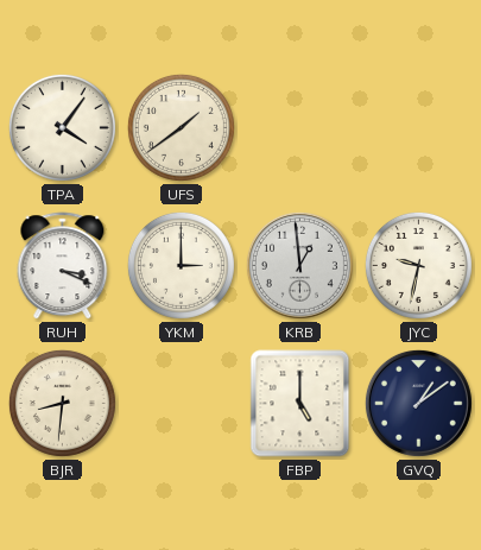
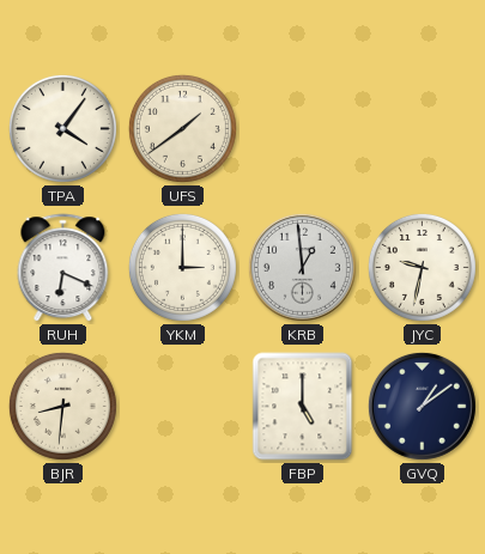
RUH: 3:19 -> 6:19 (63, 268)
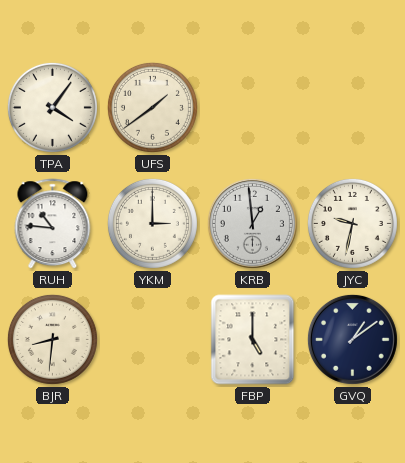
RUH: 6:19 -> 10:46 (53, 224)
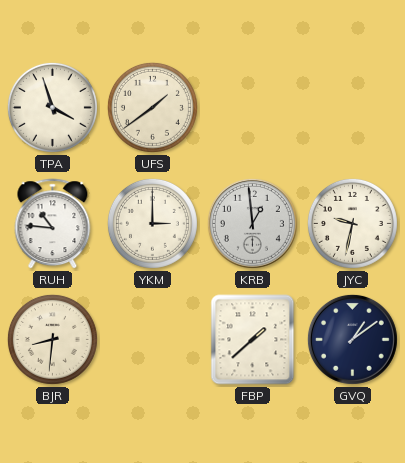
TPA: 4:06 -> 3:57 (52, 107)
FBP: 5:00 -> 1:38 (253, 340)
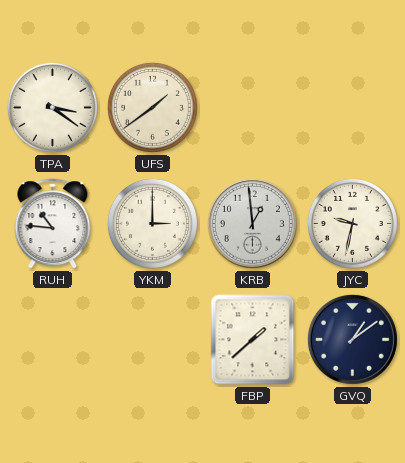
TPA: 3:57 -> 3:21 (52, 107)
BJR: 8:31 -> none (52, 339)
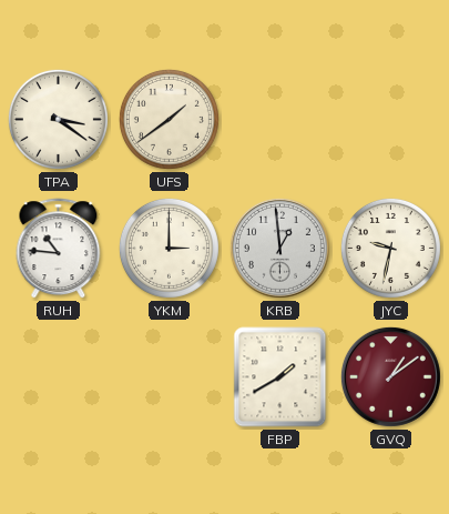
FBP: 1:38 -> 1:40 (280, 377)
GVQ dial: navy -> burgundy (390, 376)
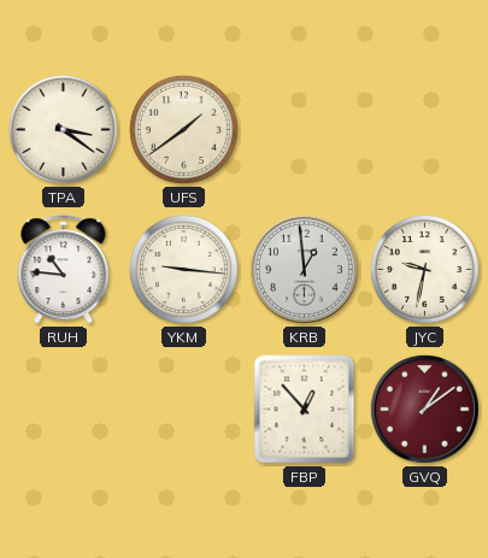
YKM: 3:00 -> 9:16 (183, 269)
FBP: 1:40 -> 12:53 (305, 410)
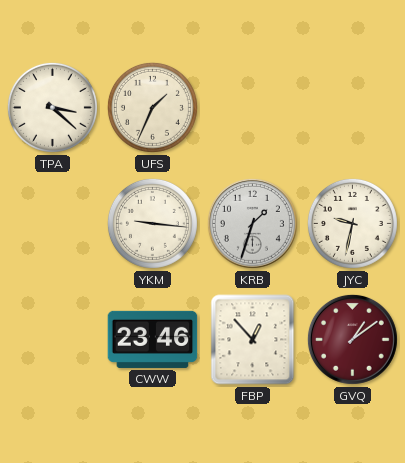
TPA: 3:21 -> 3:22 (52, 107)
UFS: 1:39 -> 1:34 (152, 107)
RUH: 10:46 -> none (64, 270)
KRB: 12:59 -> 1:33 (252, 223)
CWW: none -> 23:46 (153, 339)
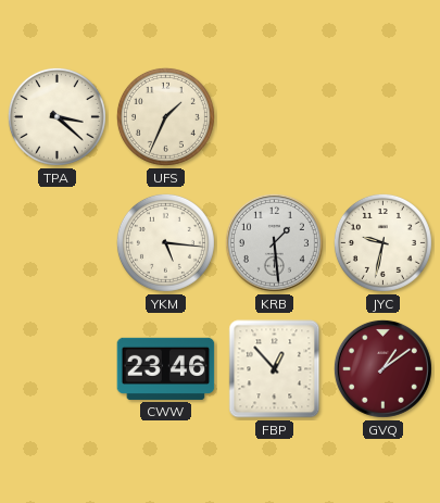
YKM: 9:16 -> 5:16 (165, 242)
KRB: 1:33 -> 1:29 (274, 242)
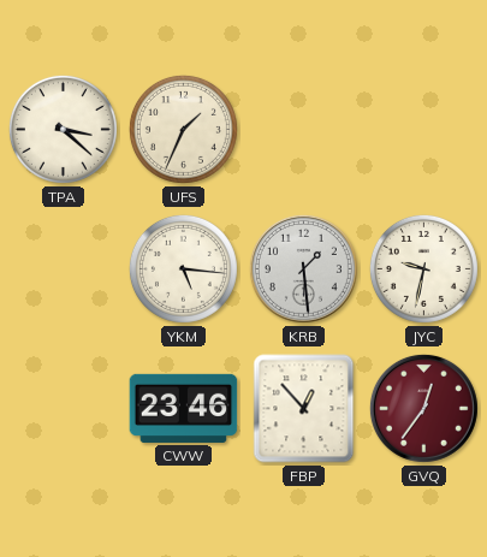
GVQ: 1:09 -> 12:36 (423, 408)
